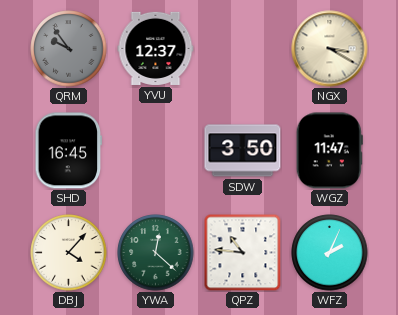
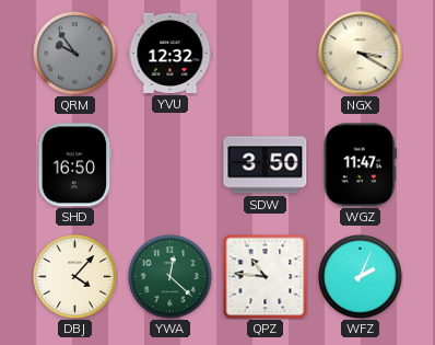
YVU: 12:37 -> 12:32 (171, 53)
SHD: 16:45 -> 16:50 (75, 165)
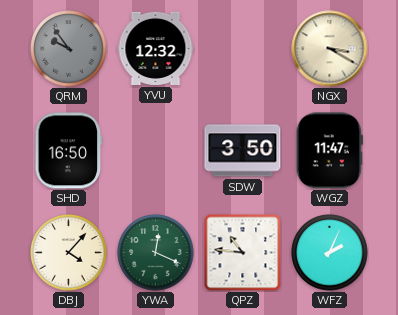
YWA: 12:22 -> 12:19 (156, 253)
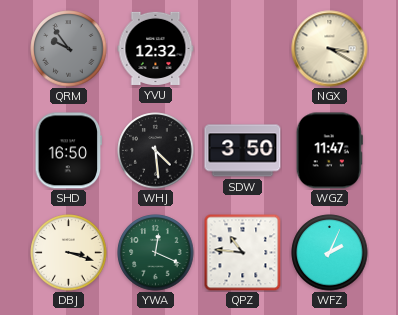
WHJ: none -> 4:29 (156, 151)
DBJ: 4:07 -> 3:18 (69, 253)
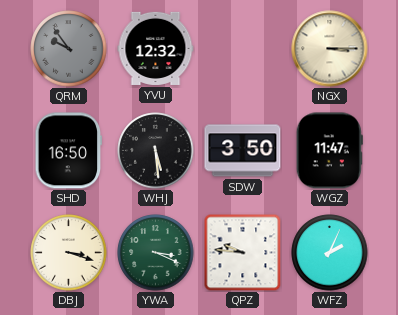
NGX: 3:20 -> 3:15 (330, 49)
WHJ: 4:29 -> 5:29 (156, 151)
YWA: 12:19 -> 3:19 (156, 253)
QPZ: 10:46 -> 9:46 (242, 252)
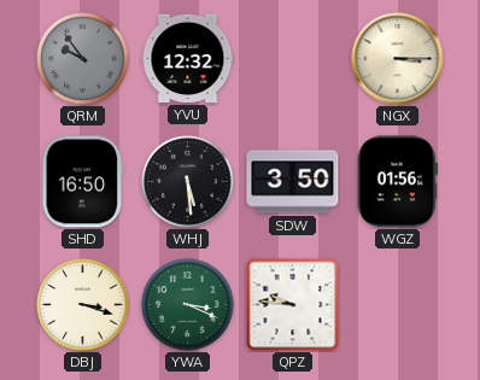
WGZ: 11:47 -> 01:56 (397, 182)
WFZ: 2:04 -> none (330, 253)
